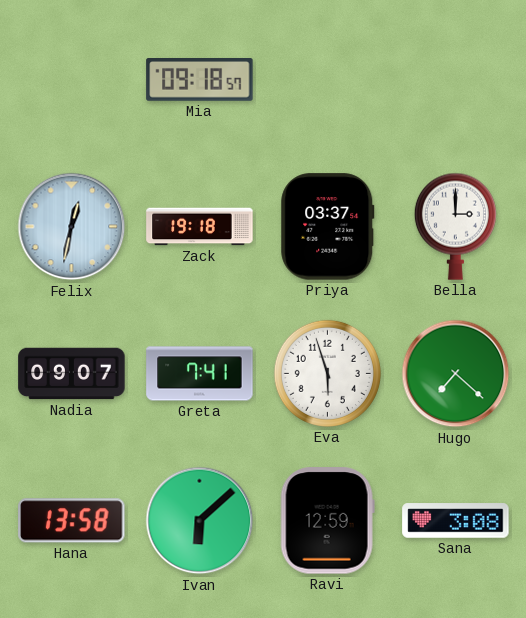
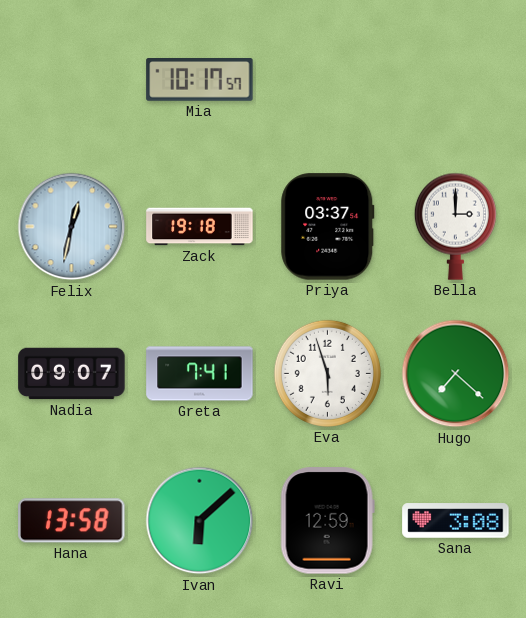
Mia: 09:18 -> 10:17 (200, 80)
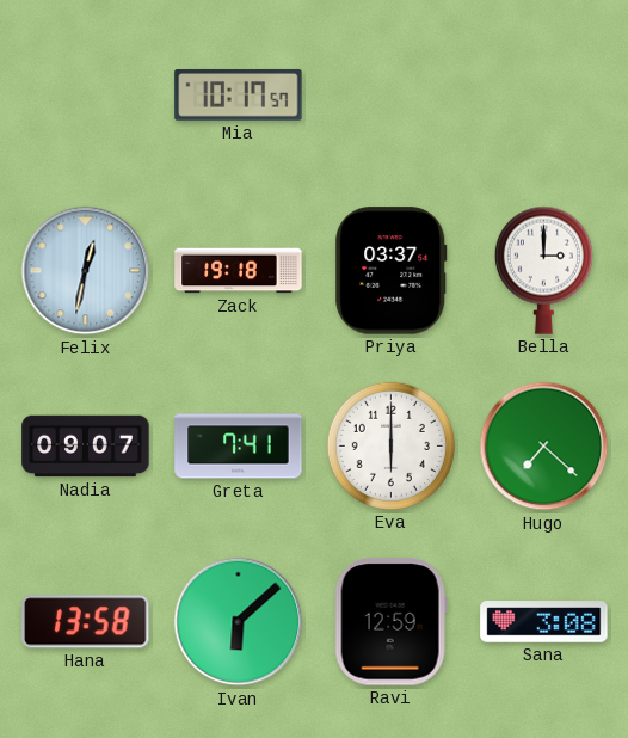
Eva: 5:57 -> 6:00 (390, 445)
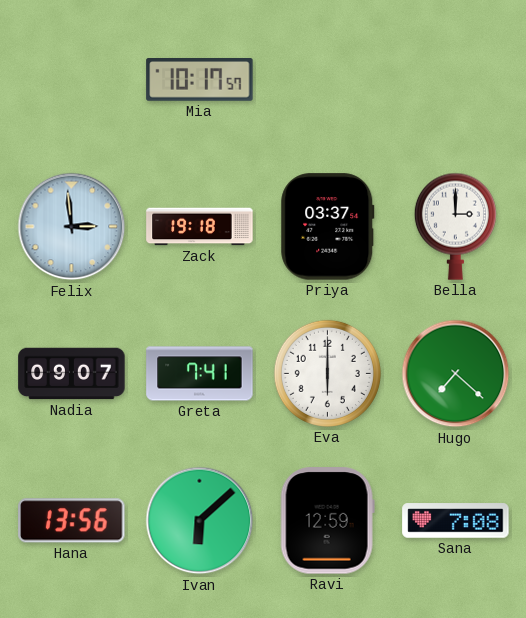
Felix: 12:32 -> 2:59 (72, 227)
Hana: 13:58 -> 13:56 (72, 521)
Sana: 3:08 -> 7:08 (456, 521)
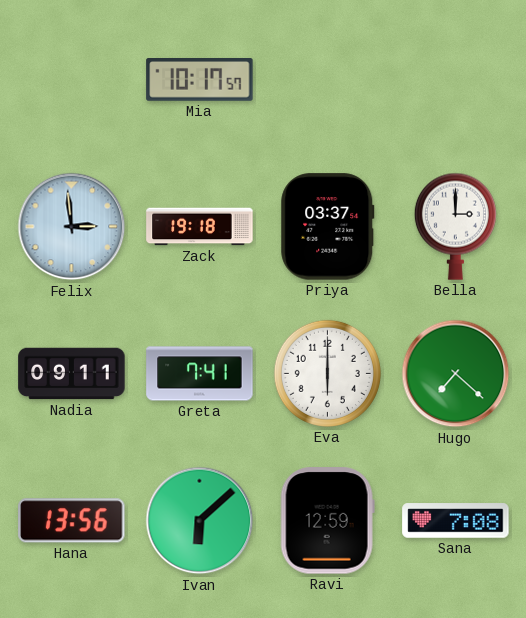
Nadia: 09:07 -> 09:11 (72, 374)
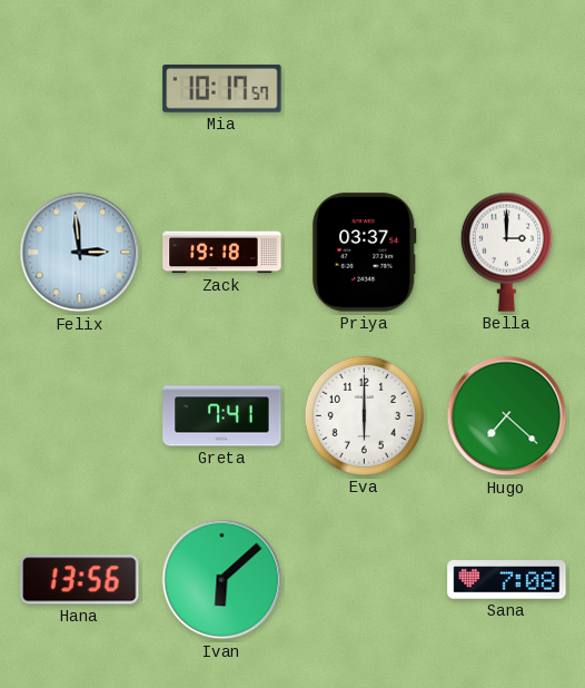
Nadia: 09:11 -> none (72, 374)
Ravi: 12:59 -> none (327, 521)
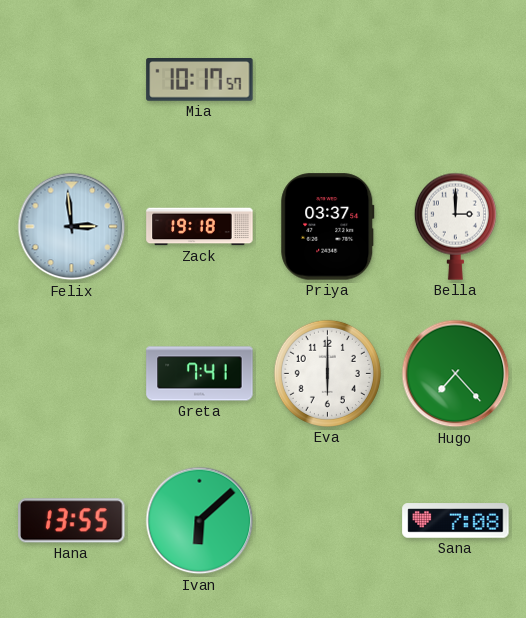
Hugo: 7:22 -> 7:23 (456, 374)
Hana: 13:56 -> 13:55 (72, 521)
